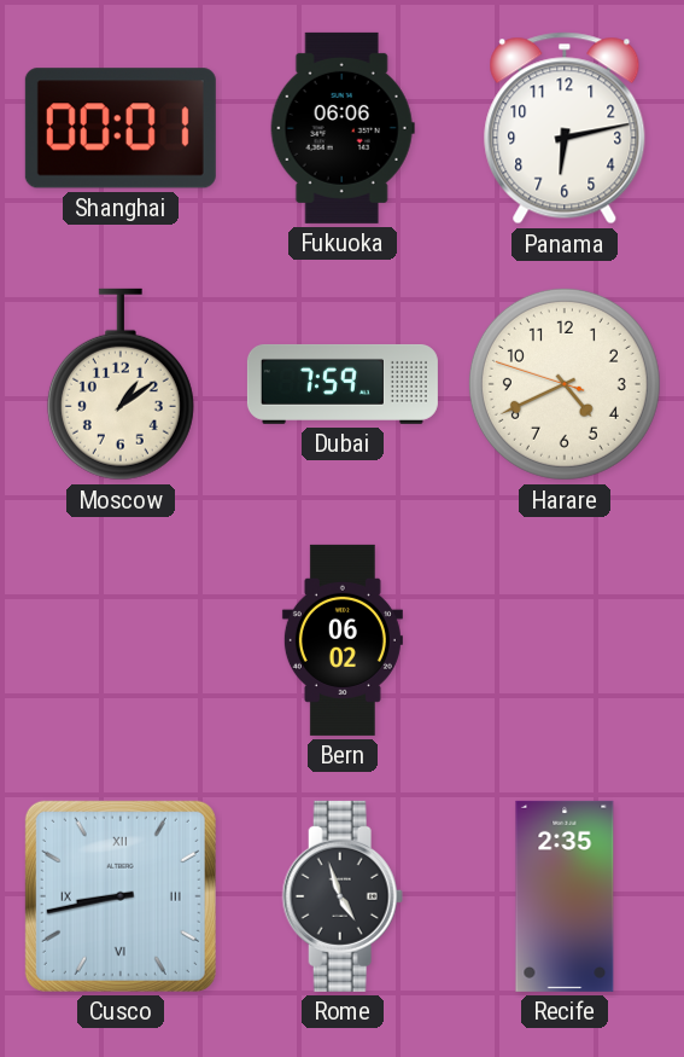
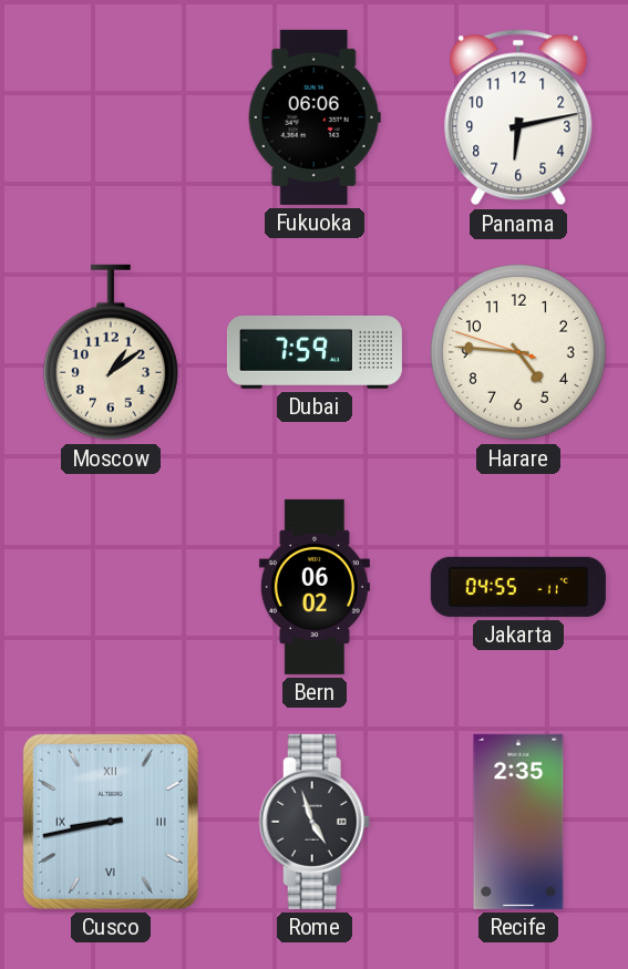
Shanghai: 00:01 -> none (121, 128)
Harare: 4:40 -> 4:45 (518, 352)
Jakarta: none -> 04:55 (518, 587)
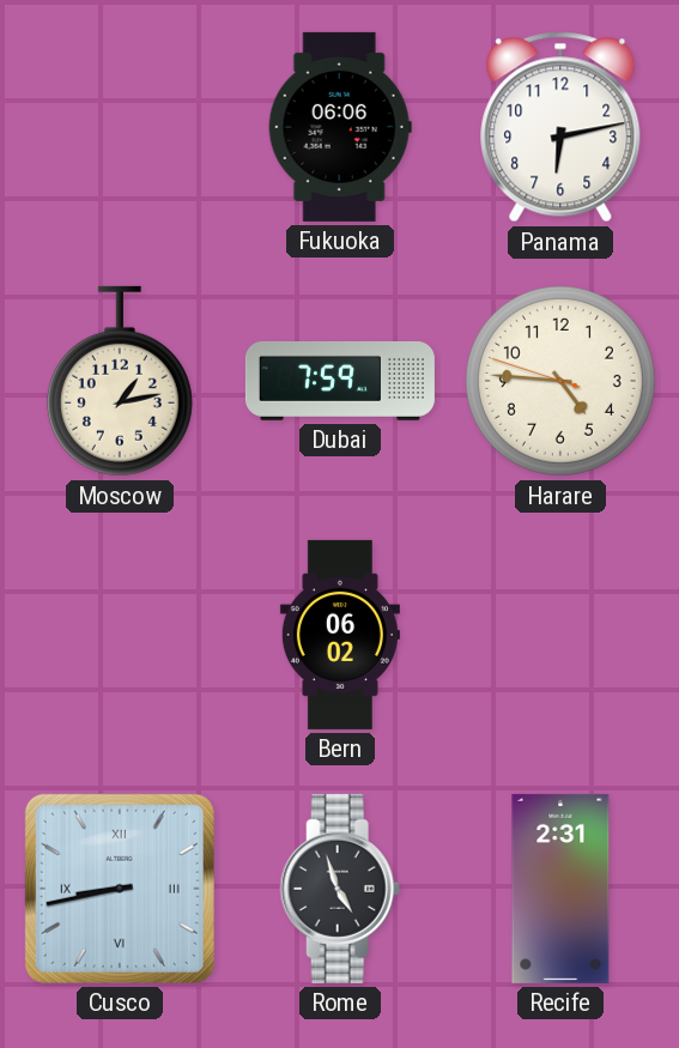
Moscow: 1:09 -> 1:13 (120, 381)
Jakarta: 04:55 -> none (518, 587)
Recife: 2:35 -> 2:31 (560, 889)
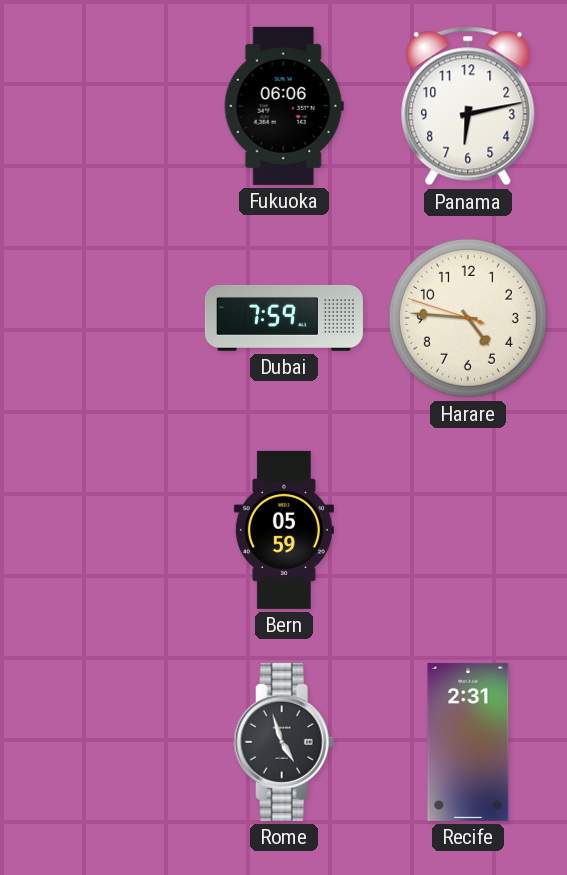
Moscow: 1:13 -> none (120, 381)
Bern: 06:02 -> 05:59 (284, 530)
Cusco: 8:43 -> none (120, 889)
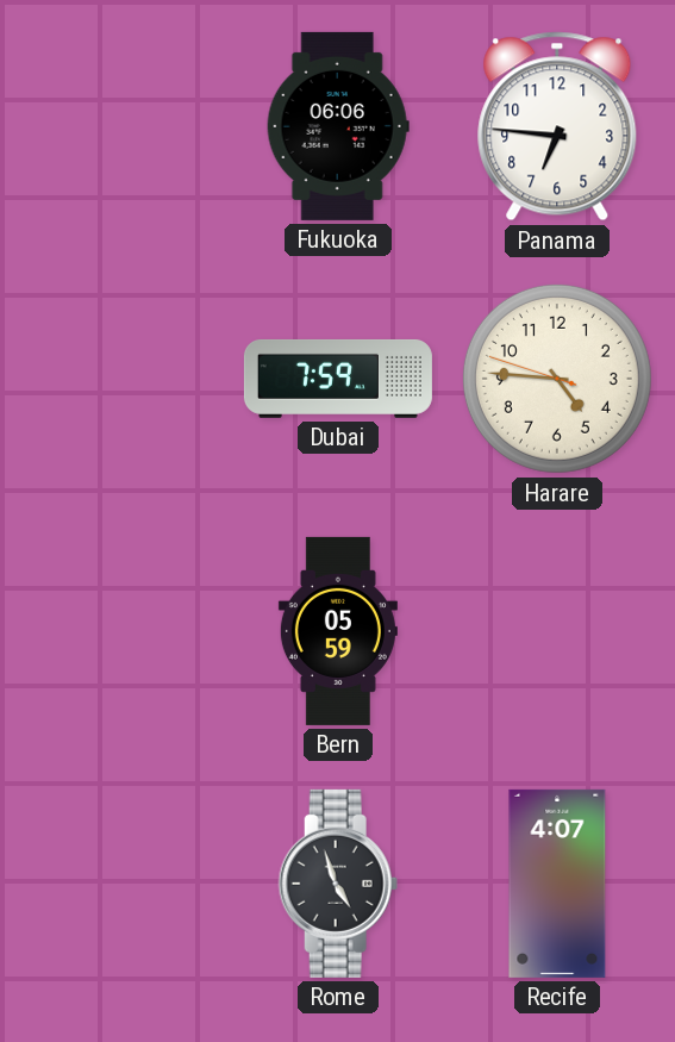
Panama: 6:13 -> 6:46 (557, 126)
Recife: 2:31 -> 4:07 (557, 884)
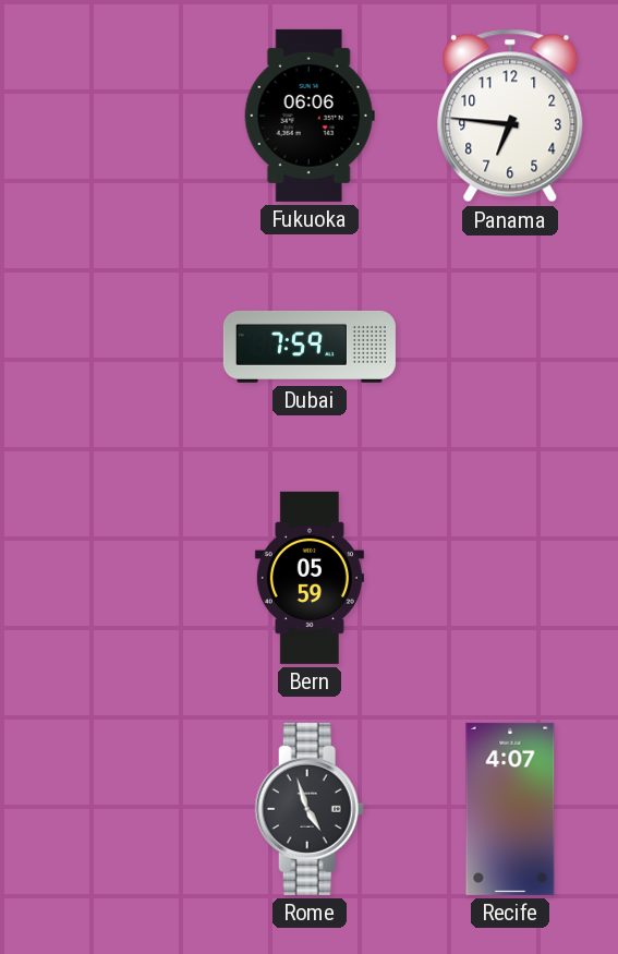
Harare: 4:45 -> none (557, 379)
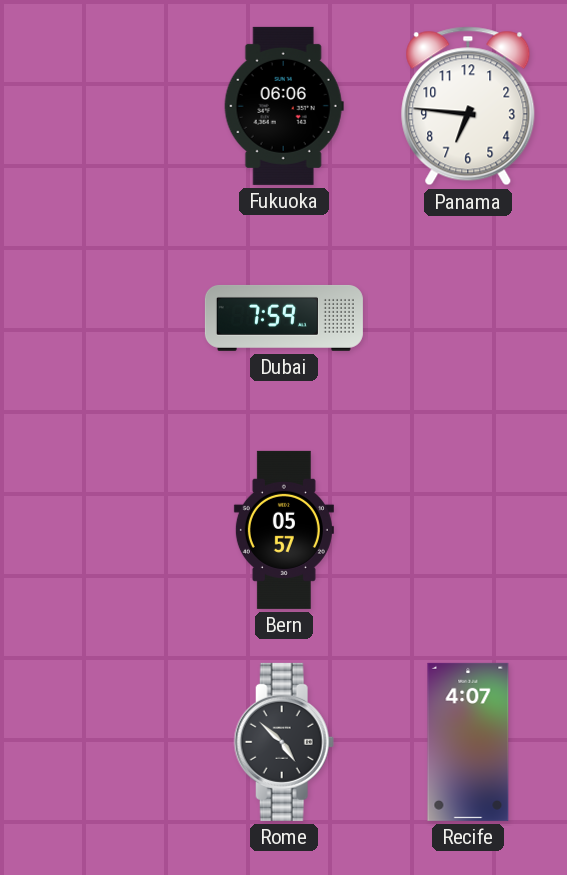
Bern: 05:59 -> 05:57 (284, 530)
Rome: 4:57 -> 4:52 (284, 742)
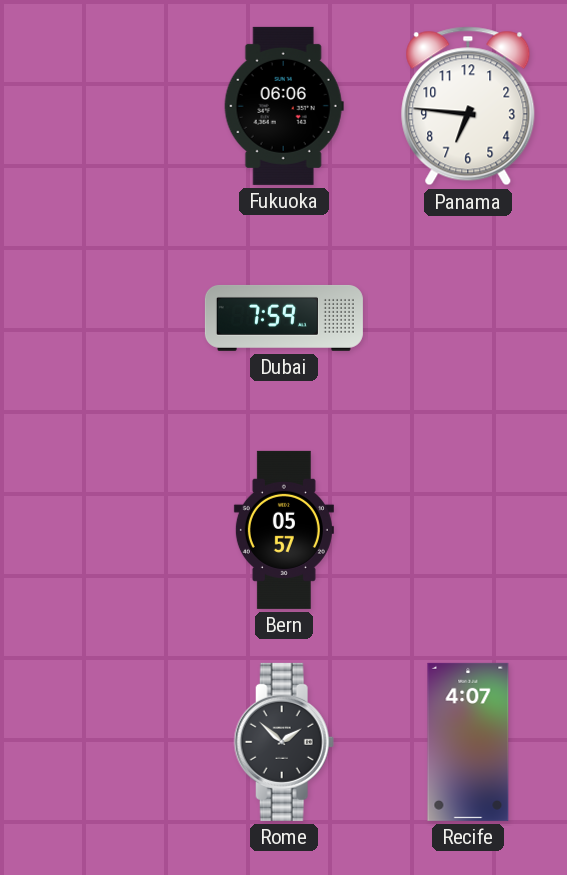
Rome: 4:52 -> 1:52 (284, 742)
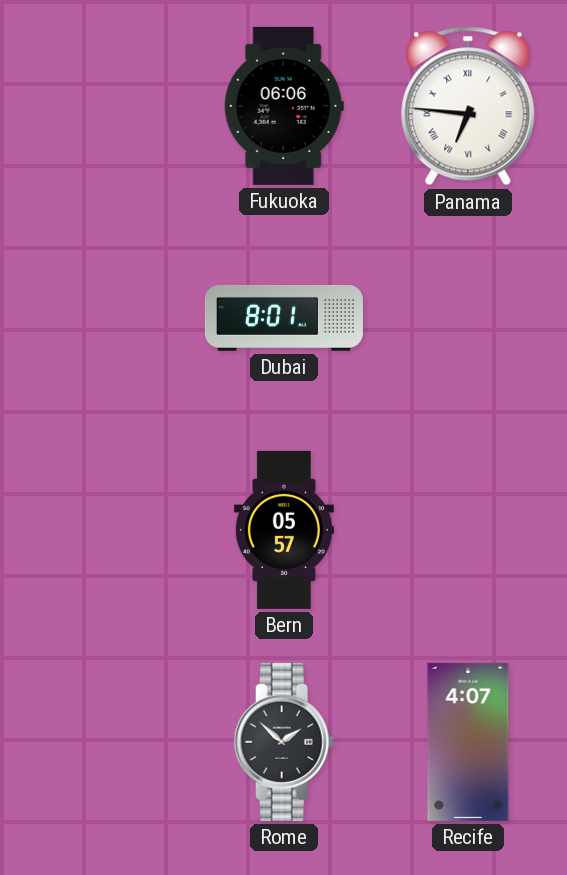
Panama numerals: Arabic -> Roman (468, 106)
Dubai: 7:59 -> 8:01 (284, 318)
